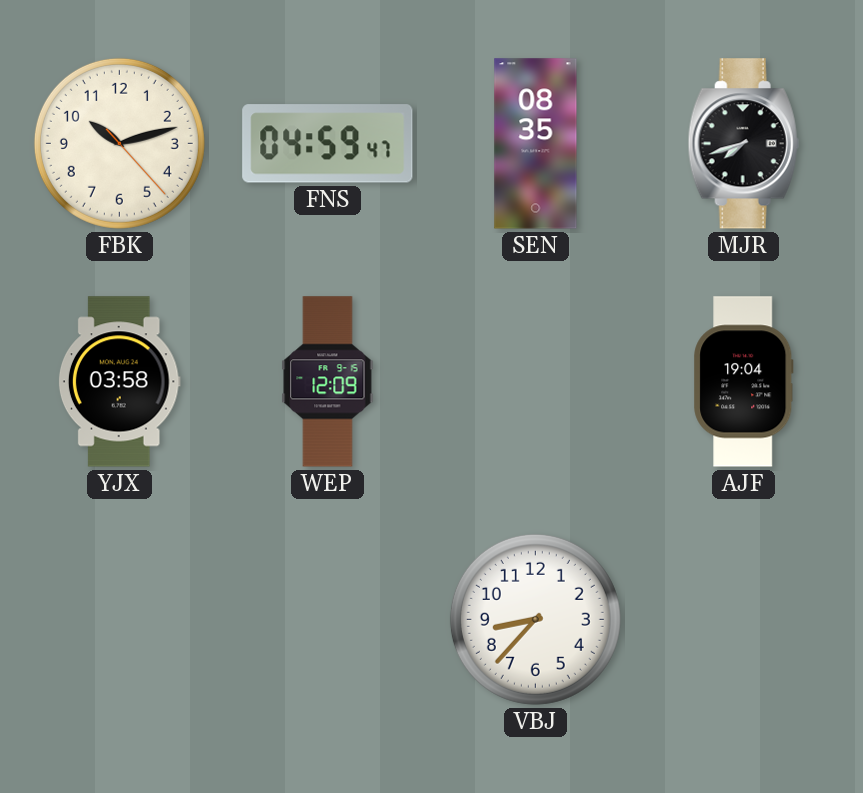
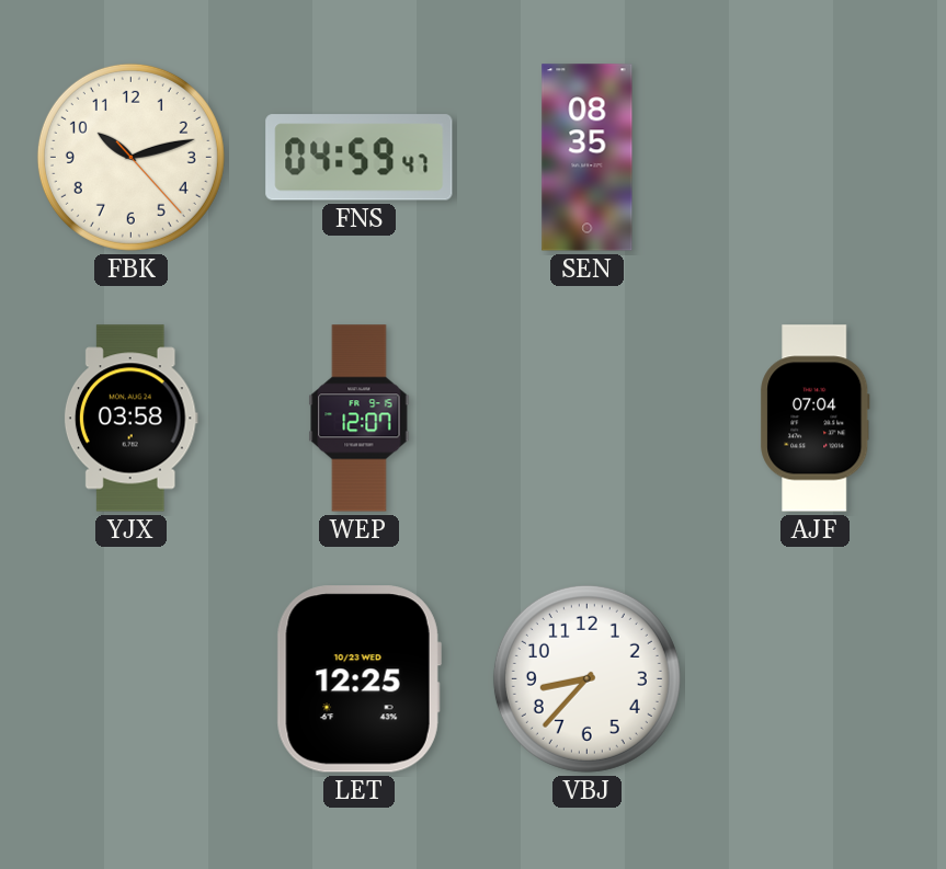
MJR: 7:42 -> none (743, 144)
WEP: 12:09 -> 12:07 (360, 419)
AJF: 19:04 -> 07:04 (816, 419)
LET: none -> 12:25 (358, 679)
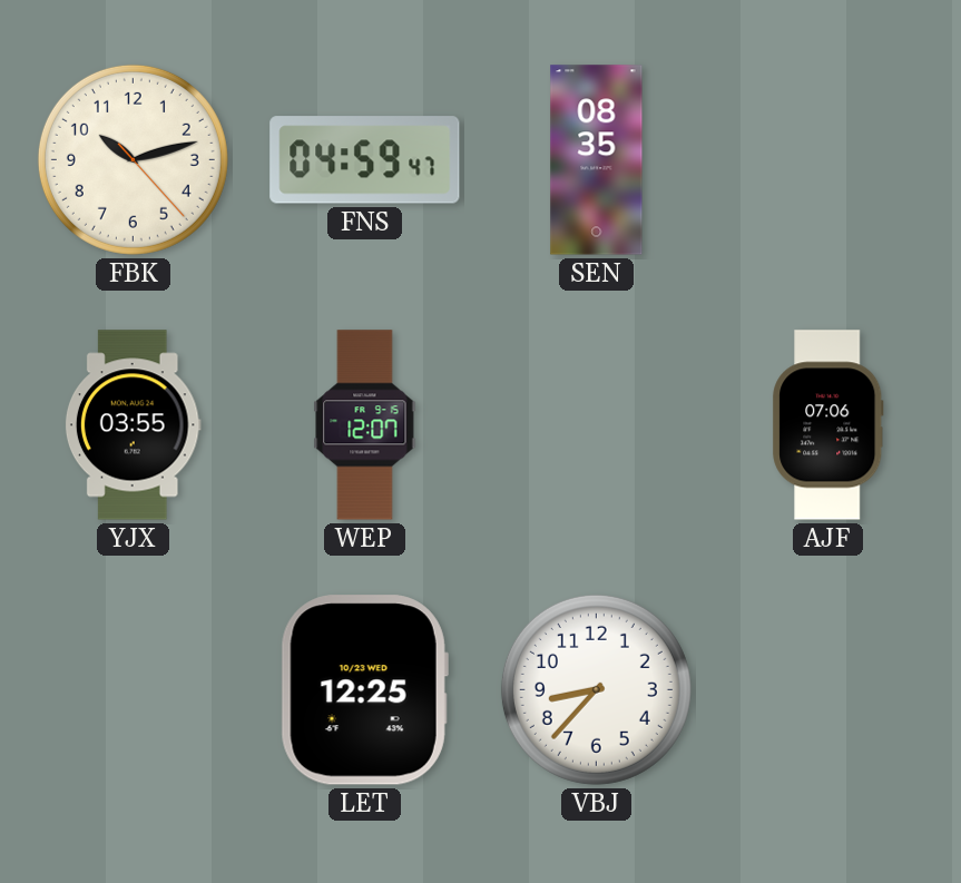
YJX: 03:58 -> 03:55 (133, 425)
AJF: 07:04 -> 07:06 (828, 425)
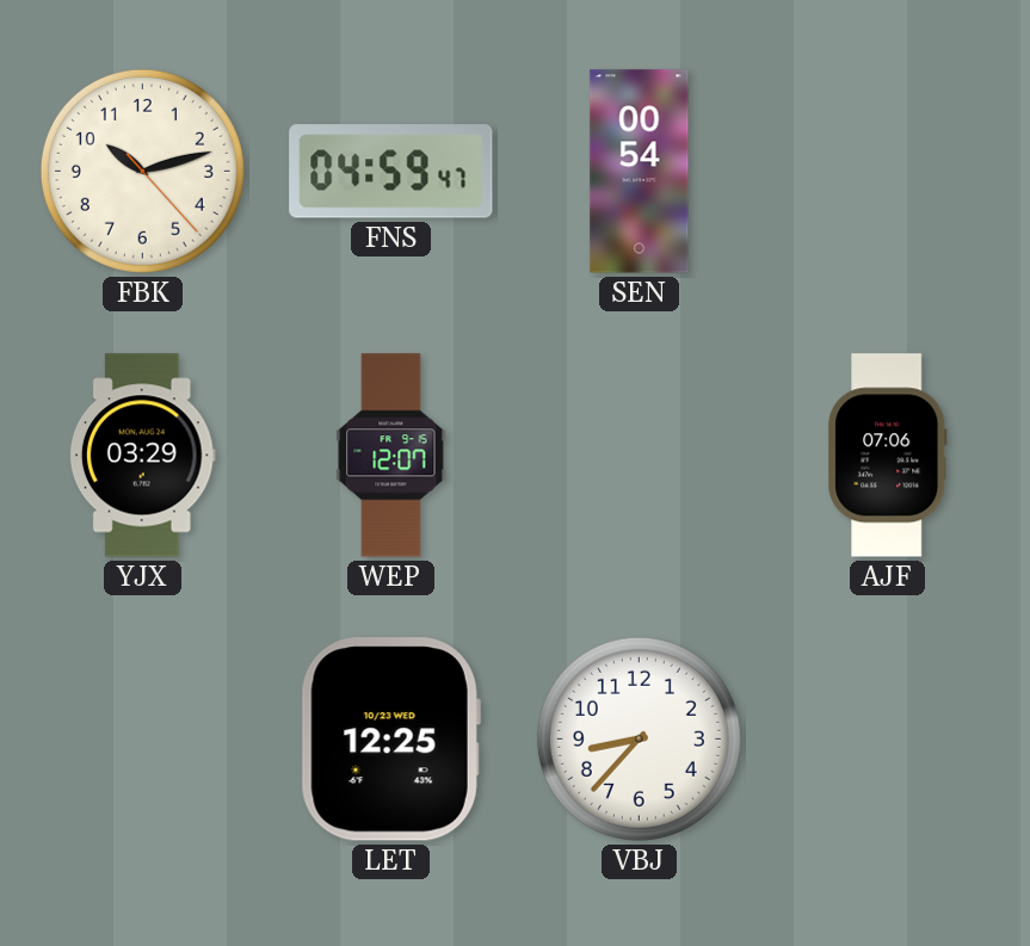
SEN: 08:35 -> 00:54 (640, 172)
YJX: 03:55 -> 03:29 (142, 456)
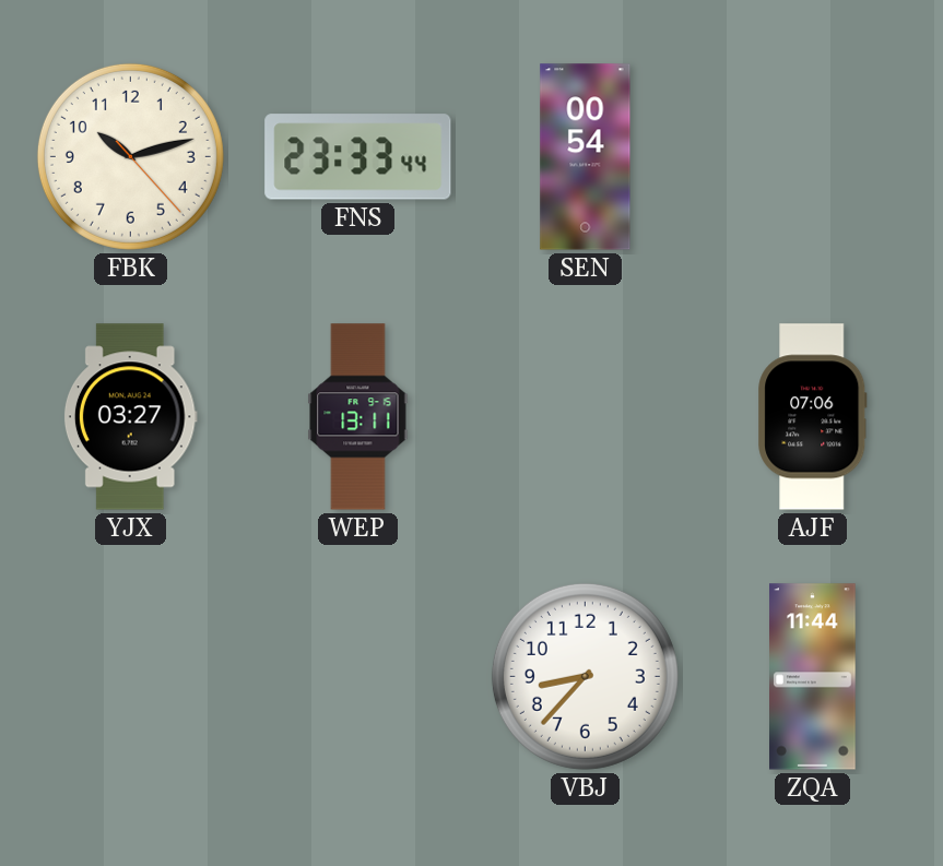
FNS: 04:59 -> 23:33 (358, 157)
YJX: 03:29 -> 03:27 (130, 417)
WEP: 12:07 -> 13:11 (358, 417)
LET: 12:25 -> none (390, 740)
ZQA: none -> 11:44 (813, 677)
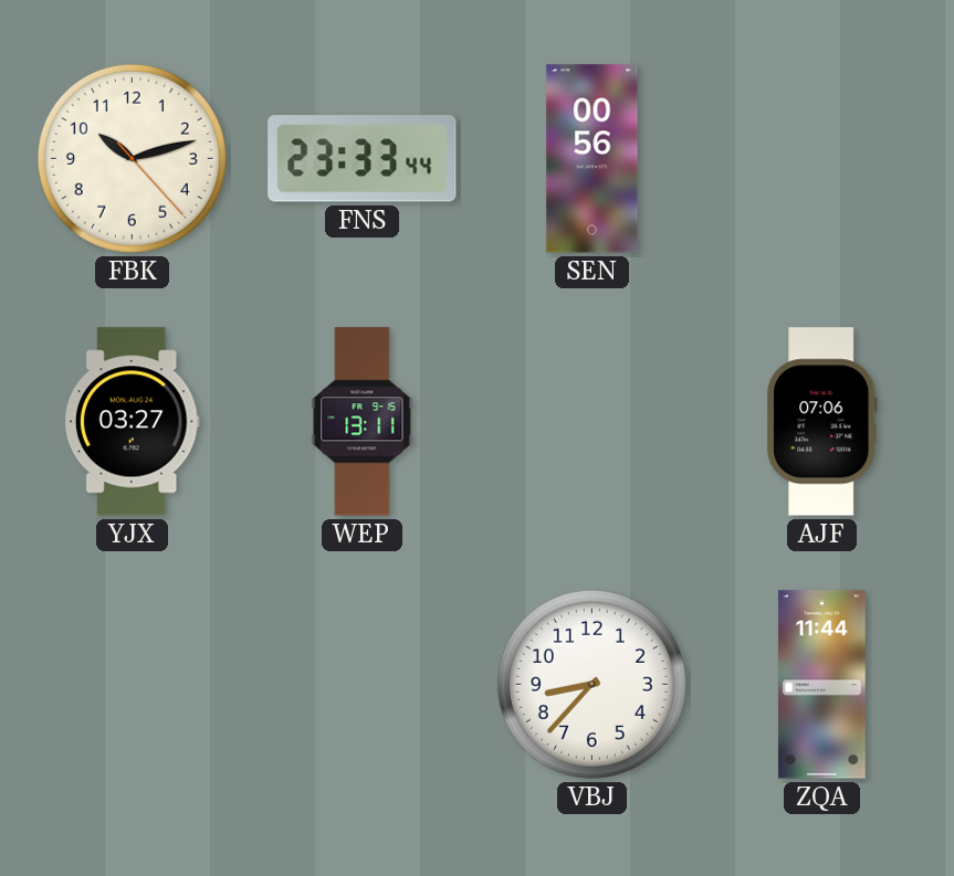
SEN: 00:54 -> 00:56 (593, 159)
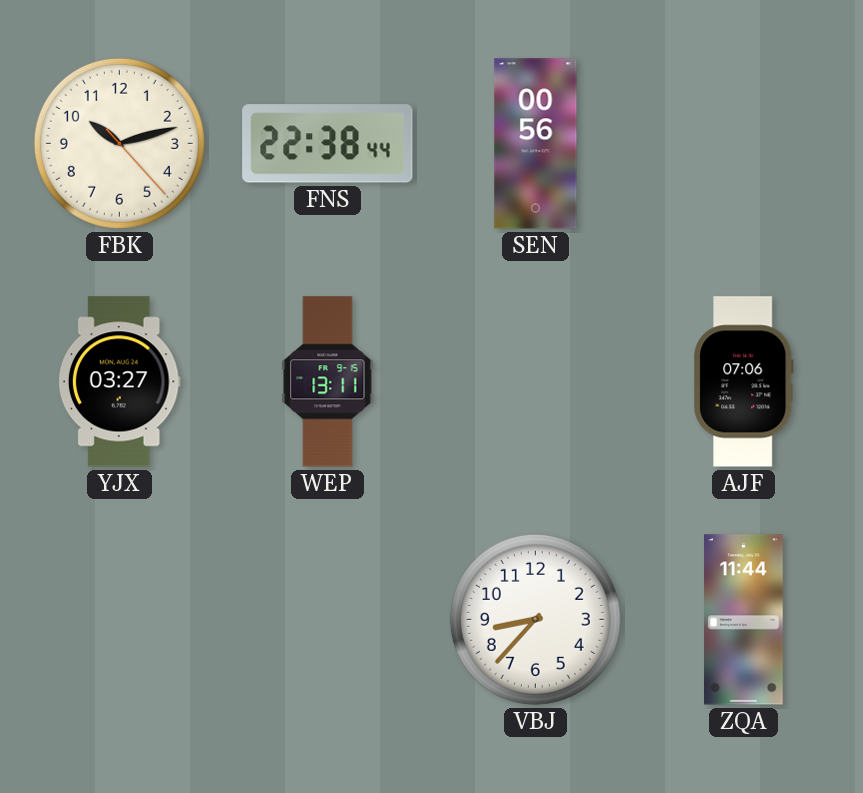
FNS: 23:33 -> 22:38 (328, 144)
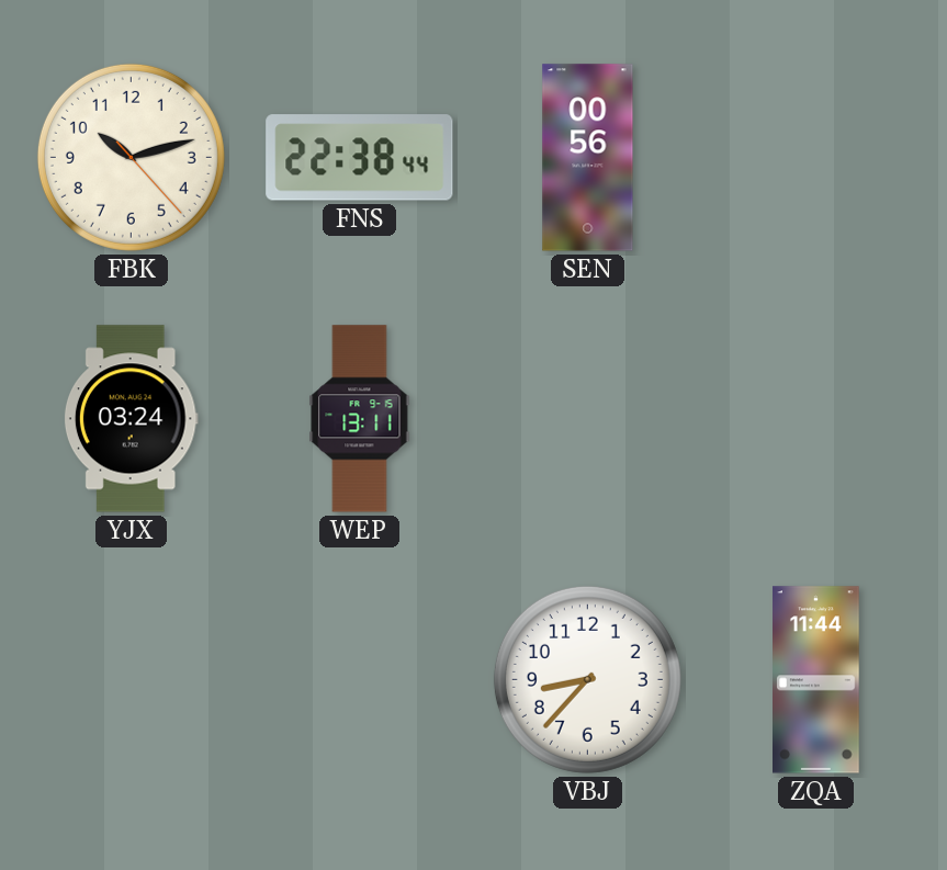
YJX: 03:27 -> 03:24 (131, 419)
AJF: 07:06 -> none (744, 382)
